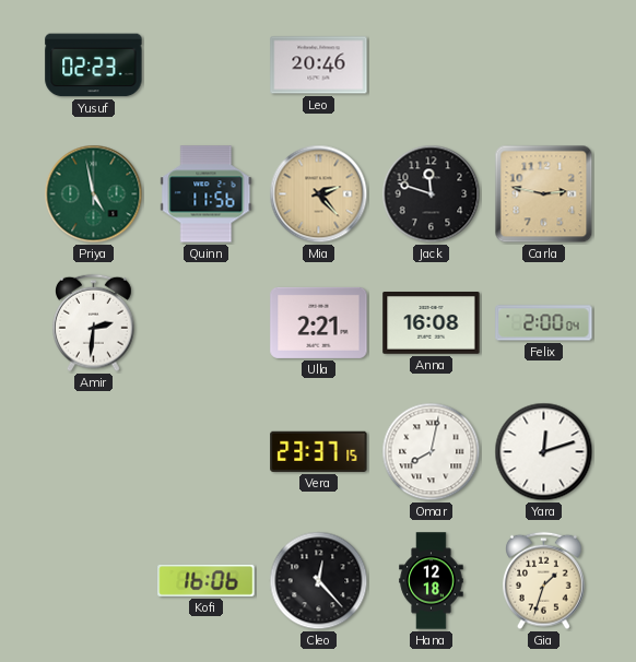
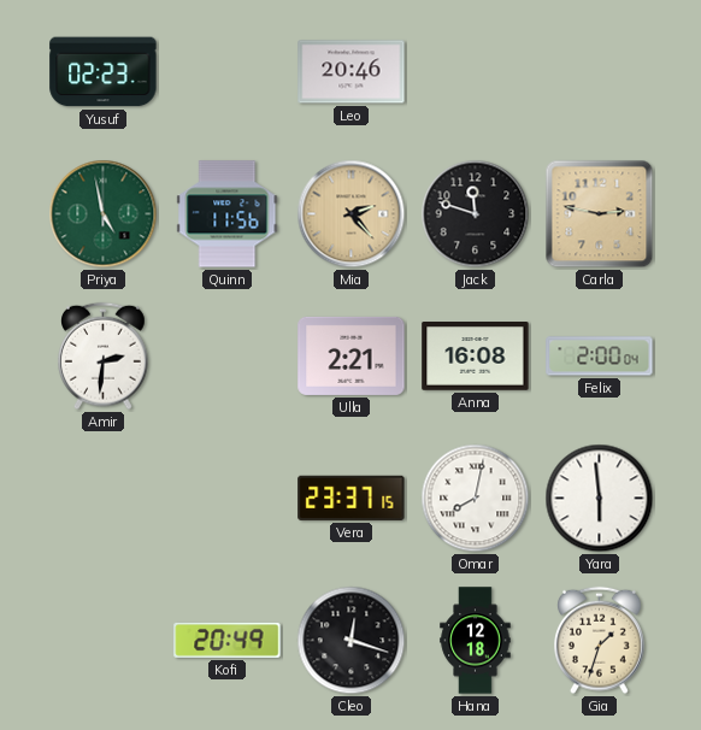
Yara: 12:12 -> 5:59 (600, 499)
Kofi: 16:06 -> 20:49 (228, 640)
Cleo: 12:23 -> 12:18 (352, 641)
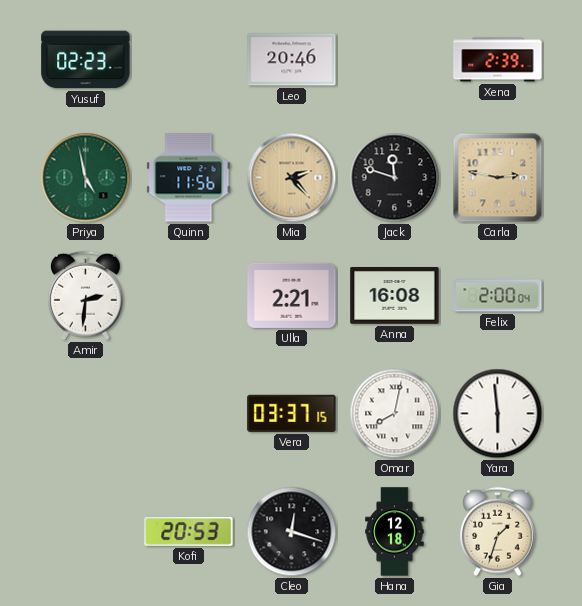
Xena: none -> 2:39 (498, 60)
Vera: 23:37 -> 03:37 (292, 413)
Kofi: 20:49 -> 20:53 (189, 531)
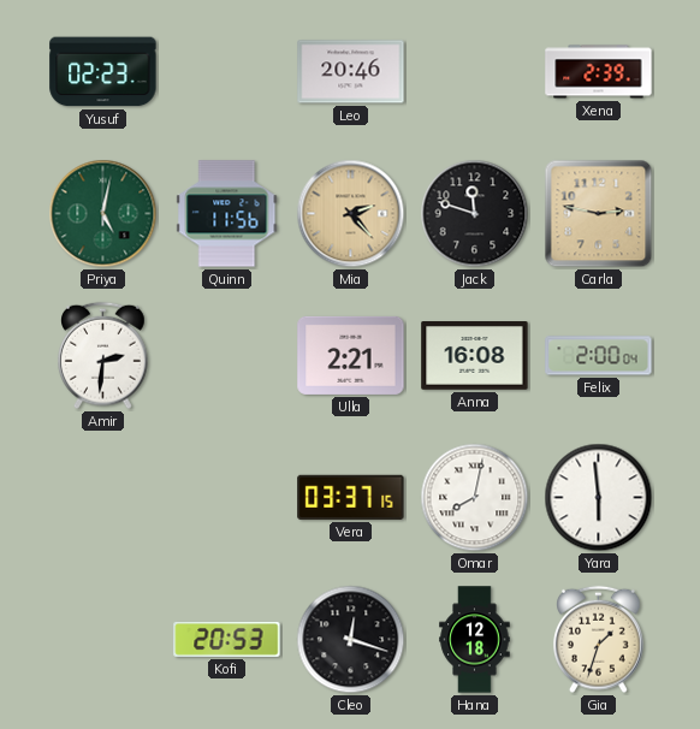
Priya: 4:58 -> 5:02 (103, 214)
